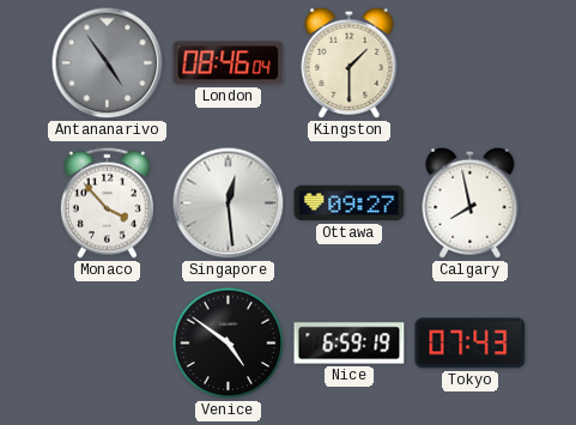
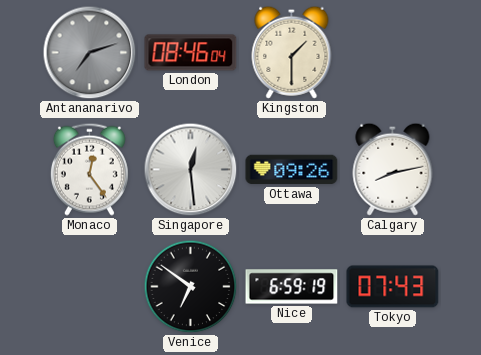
Antananarivo: 4:54 -> 7:12 (90, 53)
Monaco: 3:53 -> 12:24 (89, 169)
Ottawa: 09:27 -> 09:26 (292, 170)
Calgary: 7:58 -> 8:13 (393, 169)
Venice: 4:51 -> 6:51 (191, 287)
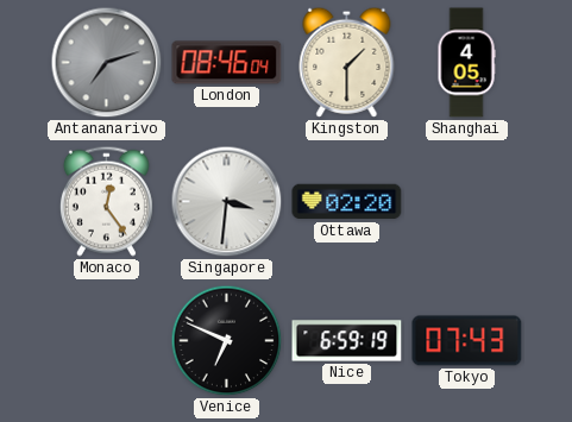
Shanghai: none -> 4:05 (466, 63)
Singapore: 12:29 -> 3:31 (227, 202)
Ottawa: 09:26 -> 02:20 (347, 202)
Calgary: 8:13 -> none (393, 169)
Venice: 6:51 -> 6:49 (227, 341)
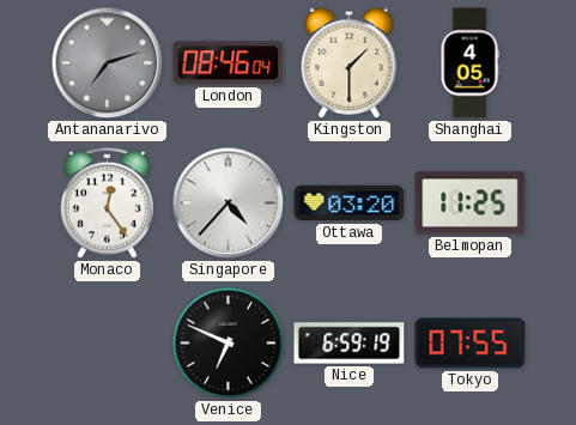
Singapore: 3:31 -> 4:37 (229, 204)
Ottawa: 02:20 -> 03:20 (350, 204)
Belmopan: none -> 11:25 (471, 204)
Tokyo: 07:43 -> 07:55 (471, 344)
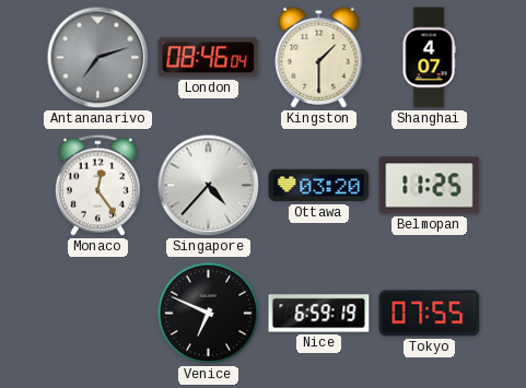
Shanghai: 4:05 -> 4:07 (429, 58)
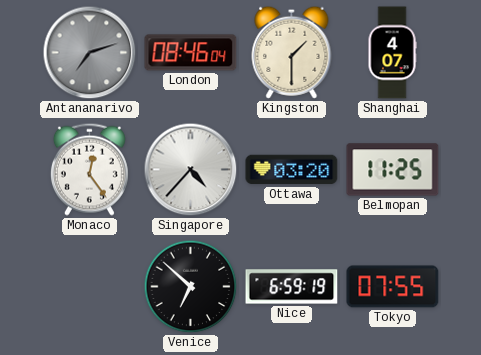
Venice: 6:49 -> 6:52 (191, 287)
